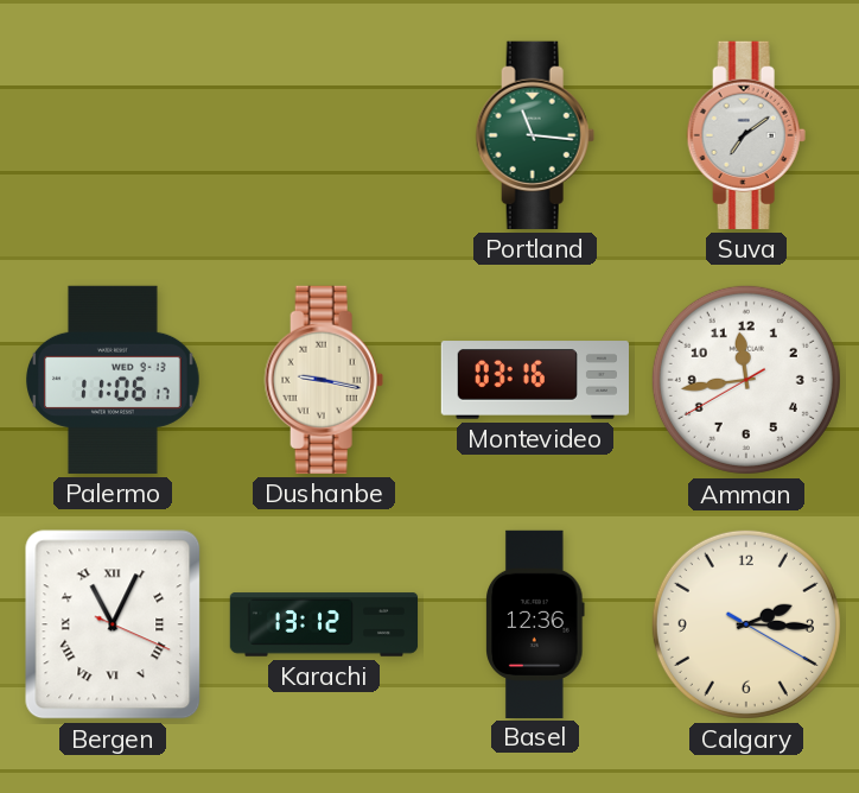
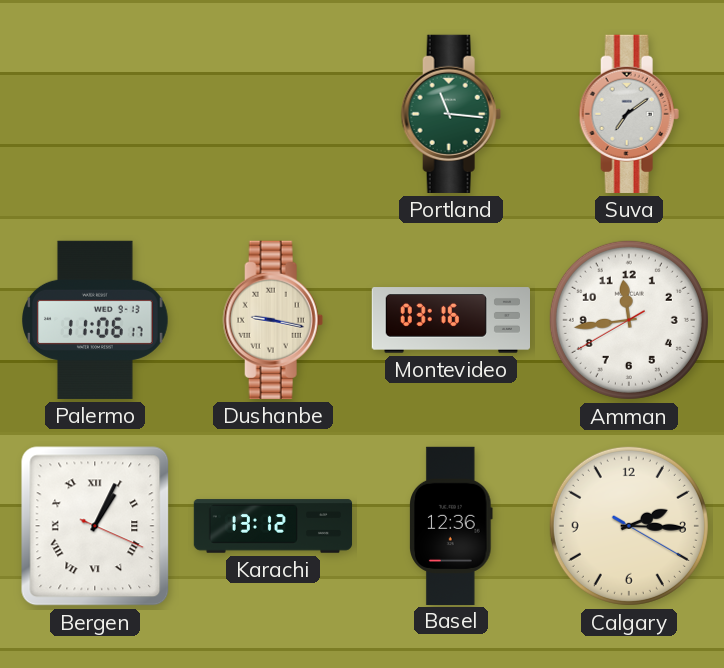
Bergen: 11:04 -> 1:04 (95, 526)
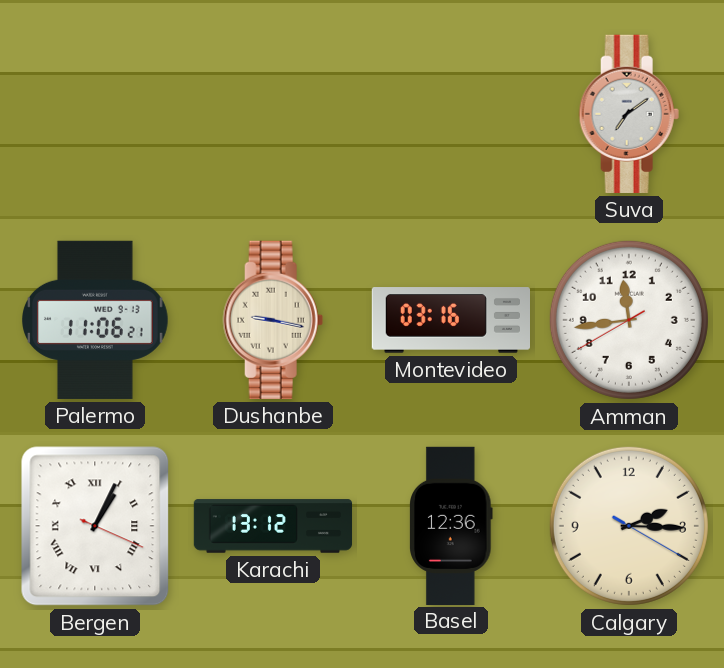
Portland: 11:16 -> none (451, 114)
Palermo: 11:06:17 -> 11:06:21 (96, 320)
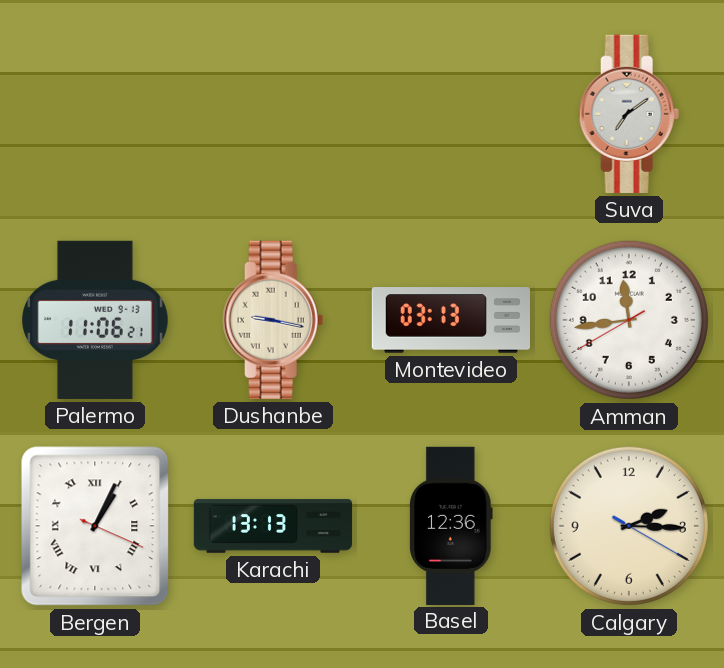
Montevideo: 03:16 -> 03:13 (450, 320)
Karachi: 13:12 -> 13:13 (273, 526)
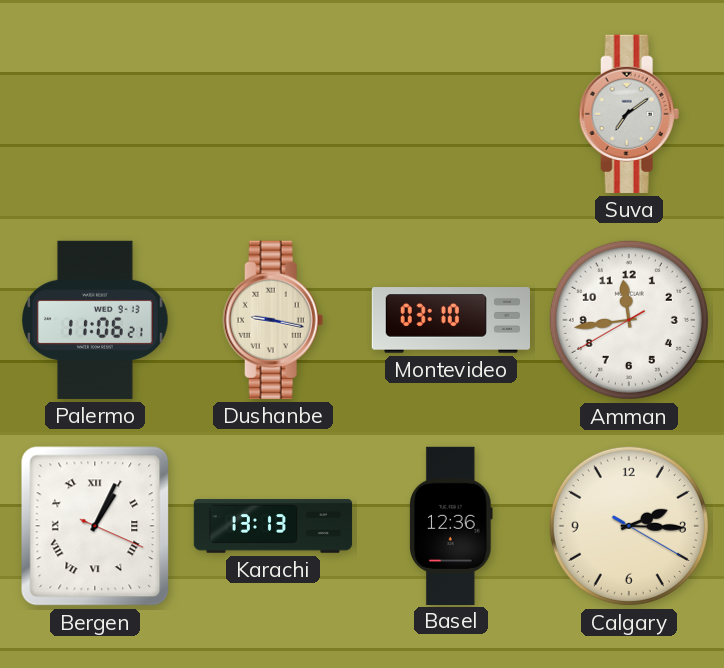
Montevideo: 03:13 -> 03:10 (450, 320)
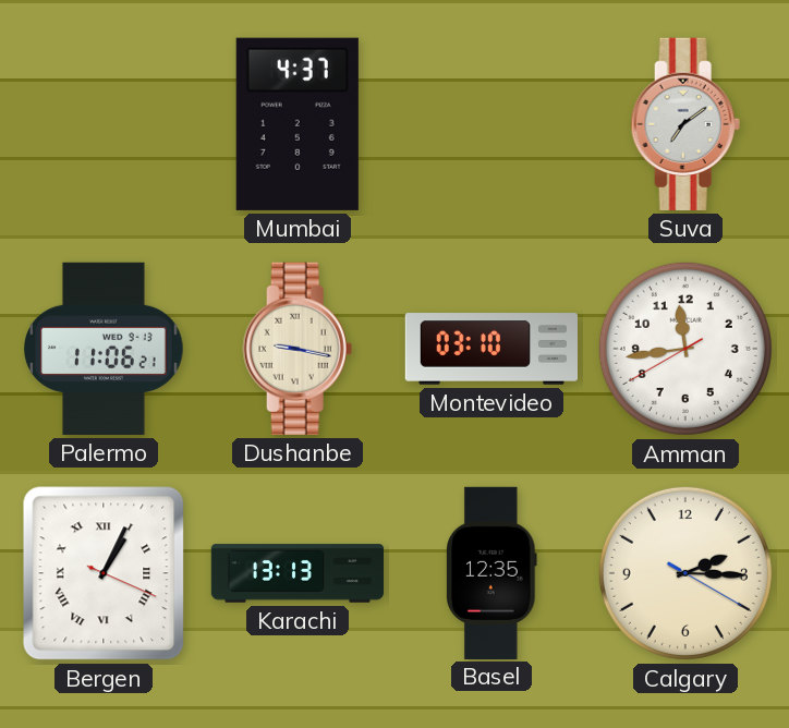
Mumbai: none -> 4:37 (298, 124)
Basel: 12:36 -> 12:35 (493, 572)
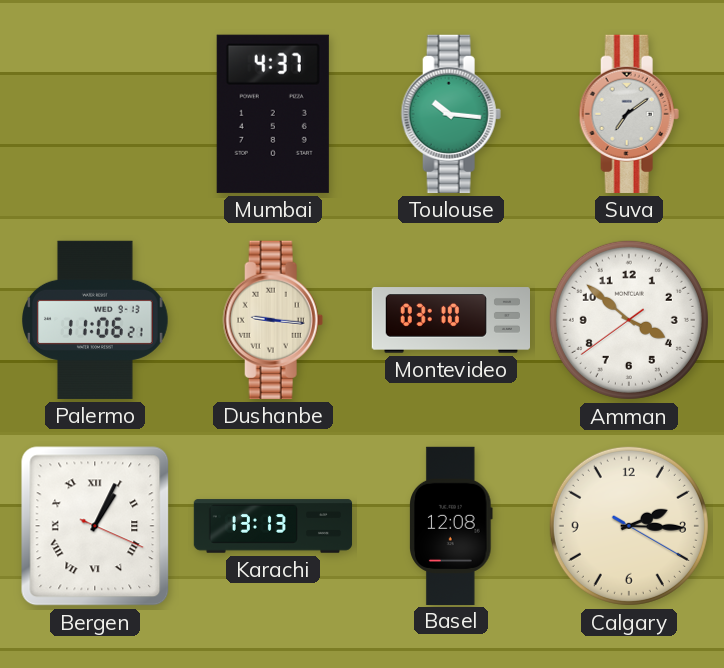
Toulouse: none -> 10:16 (451, 114)
Dushanbe: 9:17 -> 9:16 (273, 320)
Amman: 11:43 -> 3:51 (629, 320)
Basel: 12:35 -> 12:08 (452, 525)
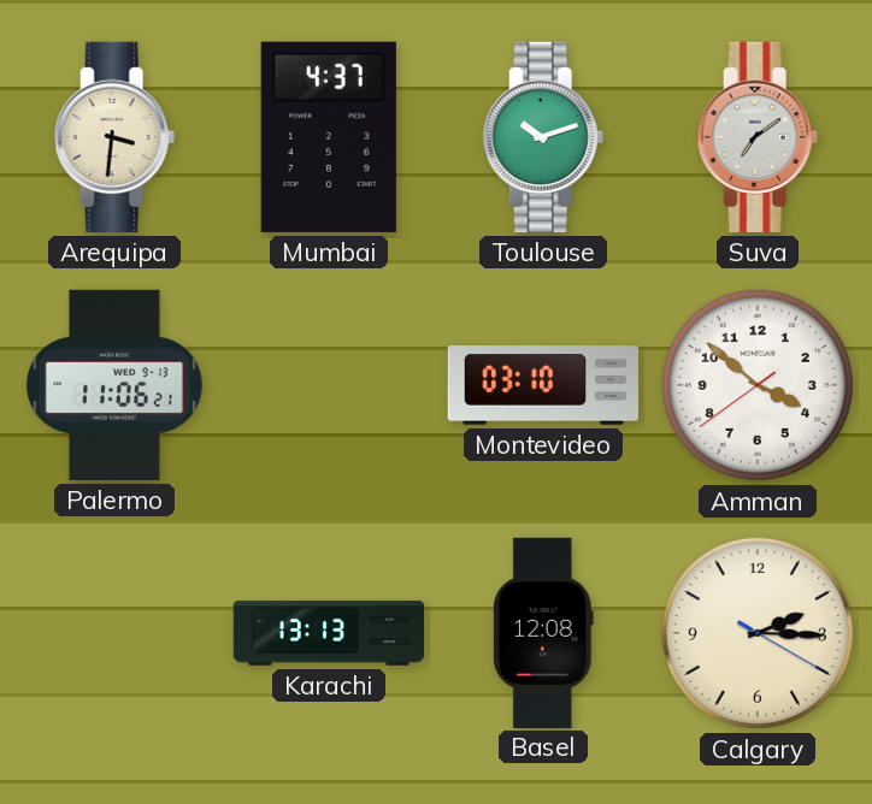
Arequipa: none -> 3:31 (114, 137)
Toulouse: 10:16 -> 10:12 (543, 137)
Dushanbe: 9:16 -> none (273, 320)
Bergen: 1:04 -> none (95, 526)
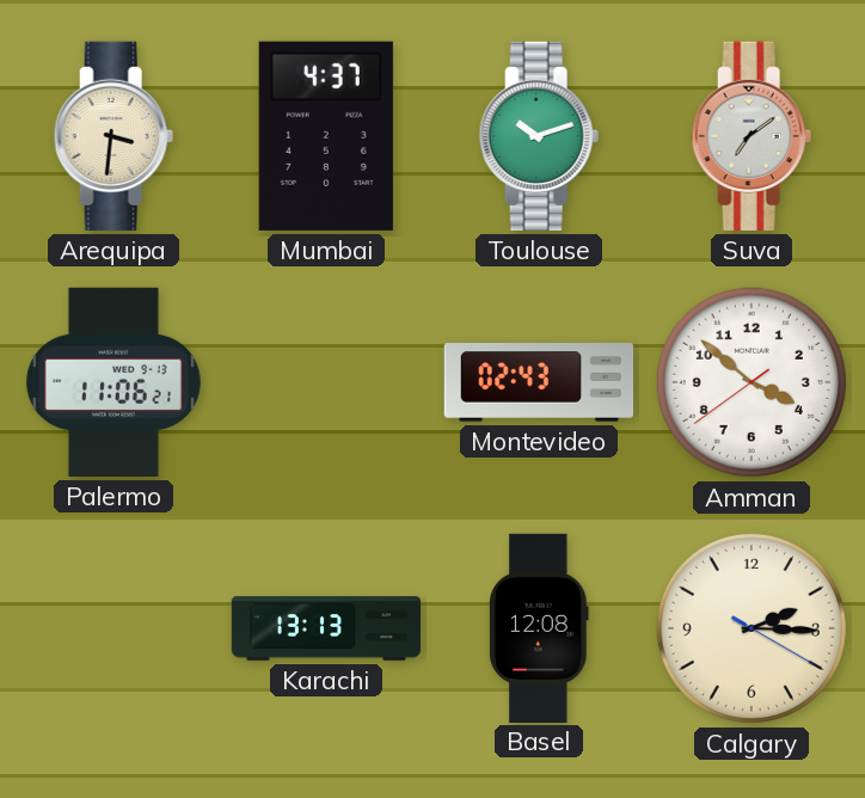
Montevideo: 03:10 -> 02:43 (538, 382)
